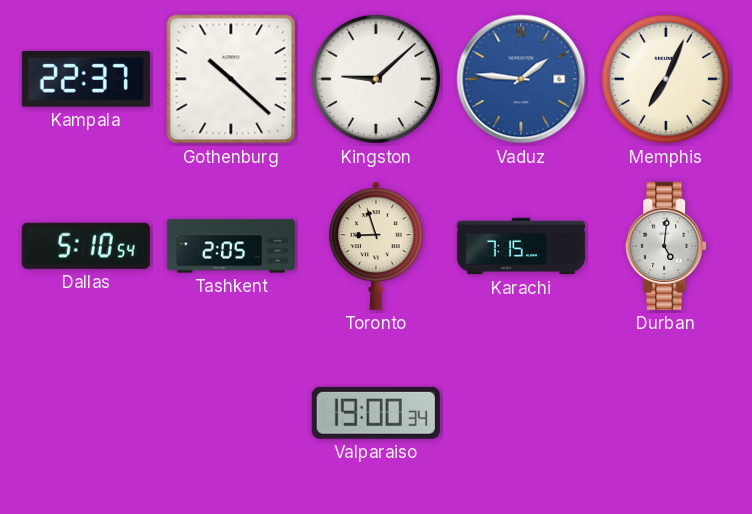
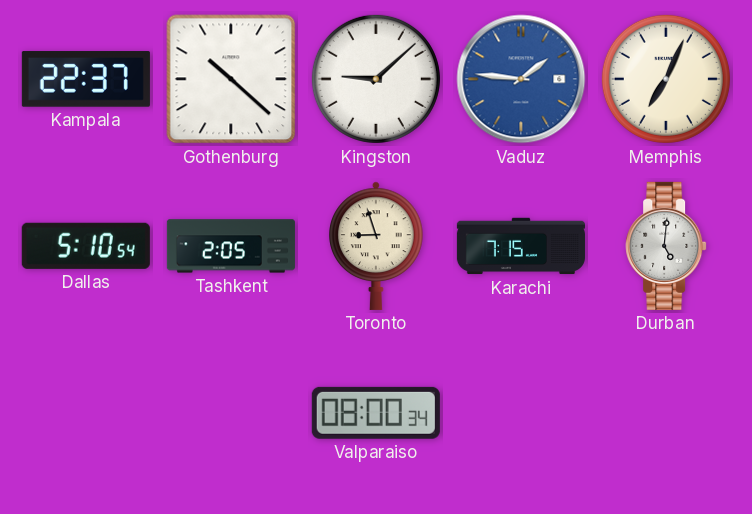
Valparaiso: 19:00 -> 08:00 (376, 413)
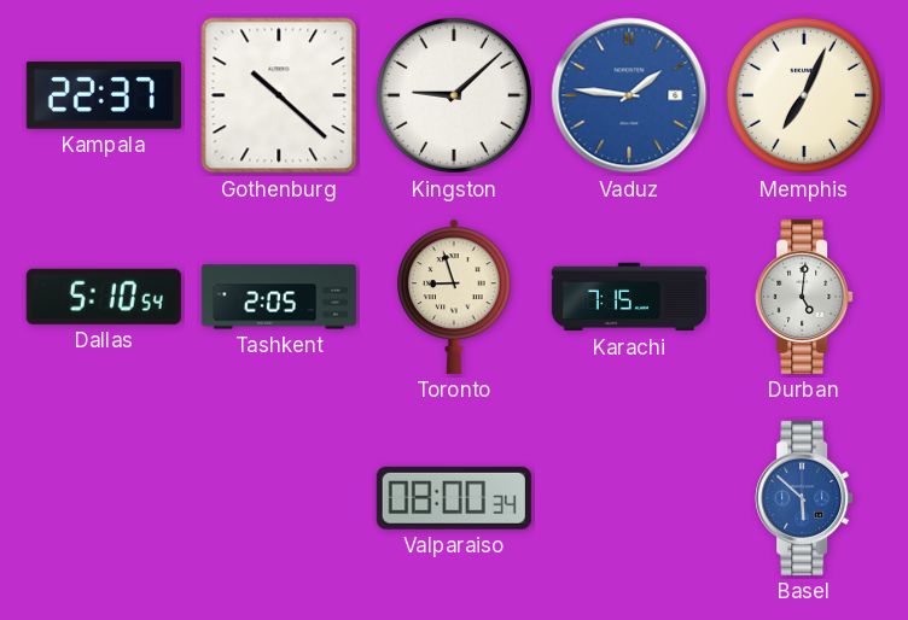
Basel: none -> 5:52 (804, 498)
